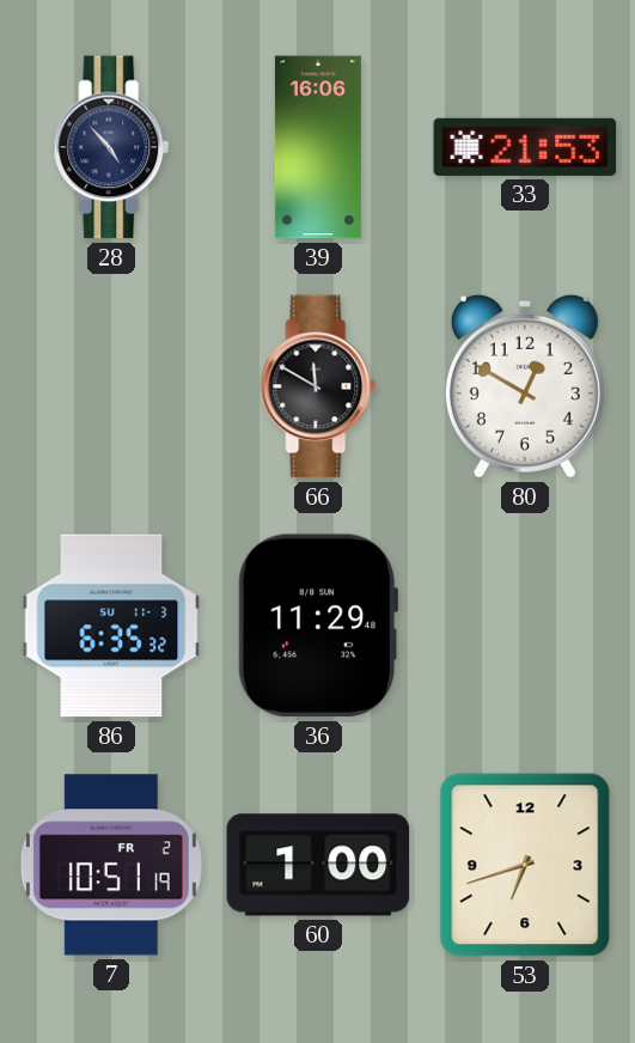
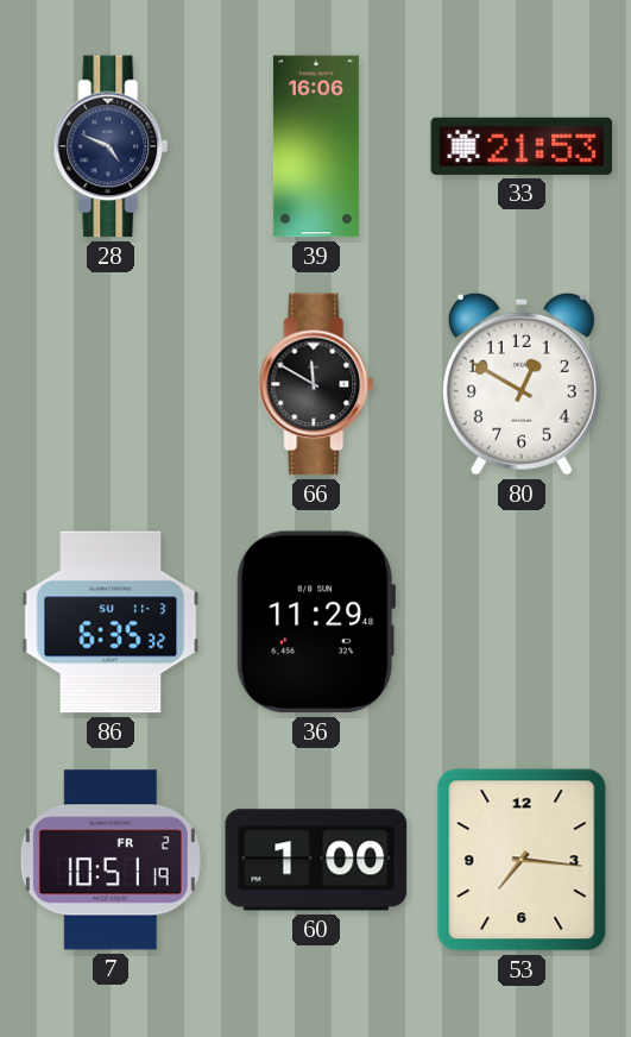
28: 4:53 -> 4:49 (111, 146)
53: 6:42 -> 7:16 (522, 860)
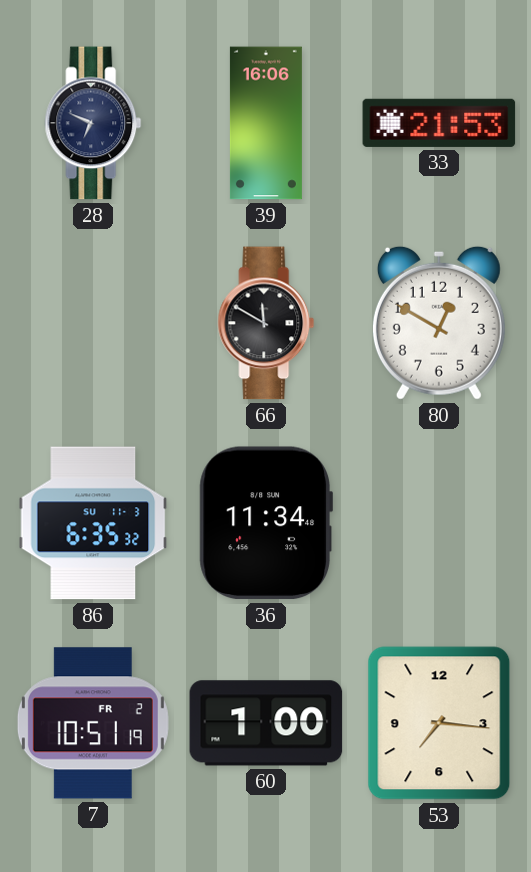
28: 4:49 -> 6:49 (93, 123)
36: 11:29 -> 11:34 (265, 523)
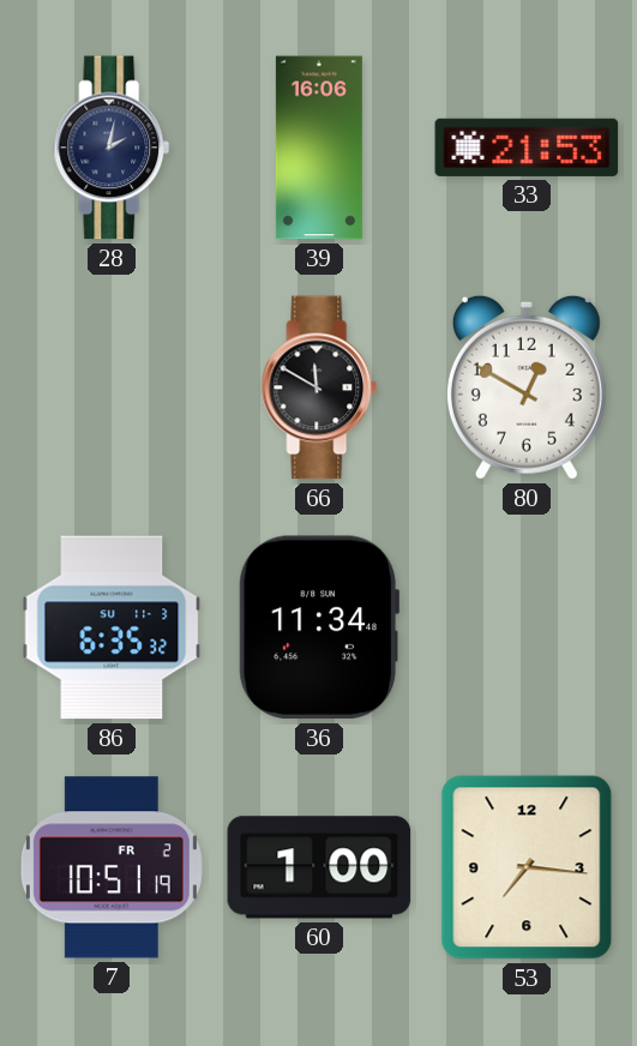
28: 6:49 -> 2:02 (112, 148)
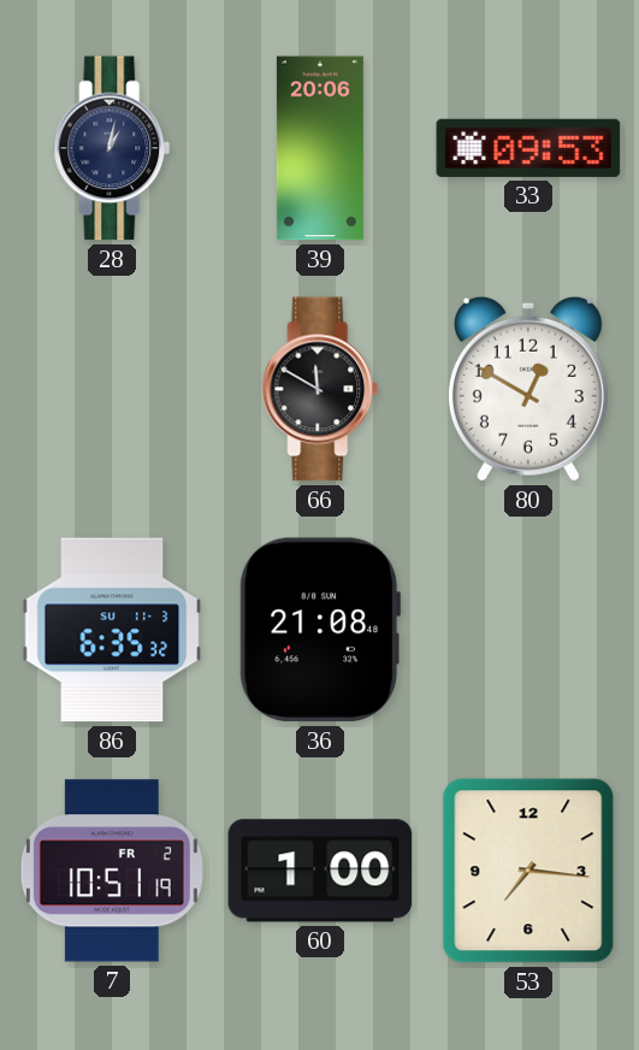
28: 2:02 -> 1:02 (112, 148)
39: 16:06 -> 20:06 (320, 148)
33: 21:53 -> 09:53 (528, 148)
36: 11:34 -> 21:08 (319, 630)
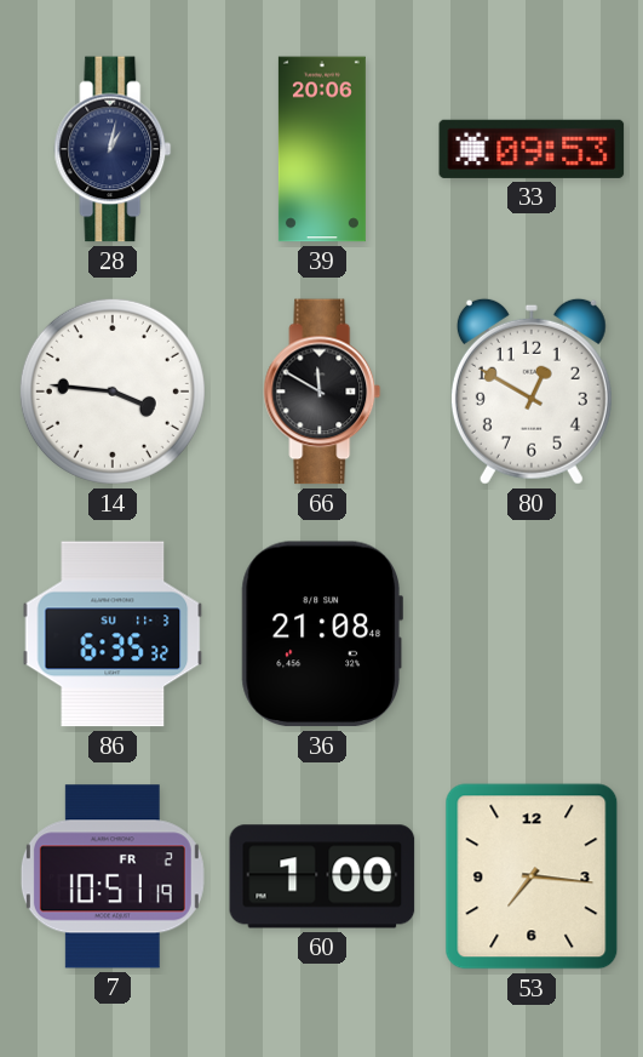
14: none -> 3:46 (113, 392)
